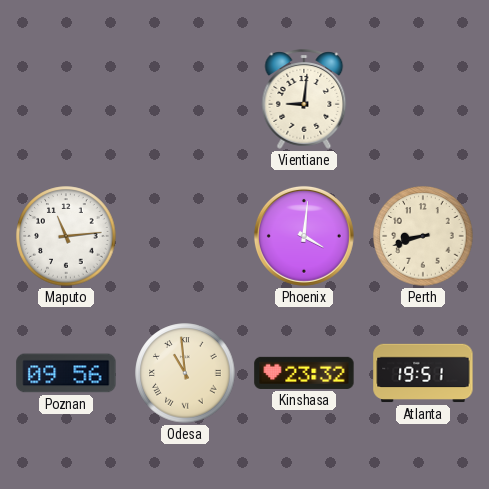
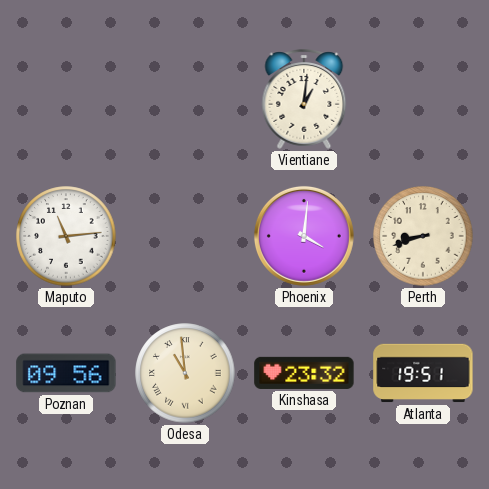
Vientiane: 9:01 -> 1:01 (304, 99)
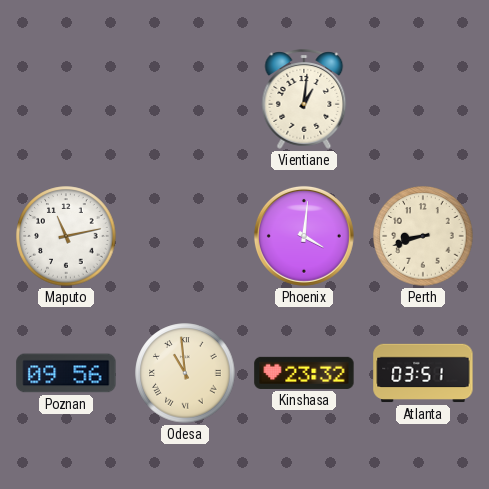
Maputo: 11:14 -> 11:13 (66, 236)
Atlanta: 19:51 -> 03:51 (423, 373)
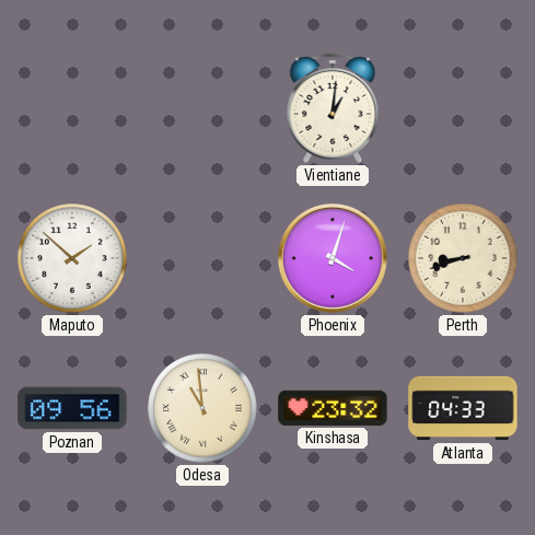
Maputo: 11:13 -> 1:52 (72, 258)
Phoenix: 4:01 -> 4:03 (333, 258)
Atlanta: 03:51 -> 04:33 (463, 408)
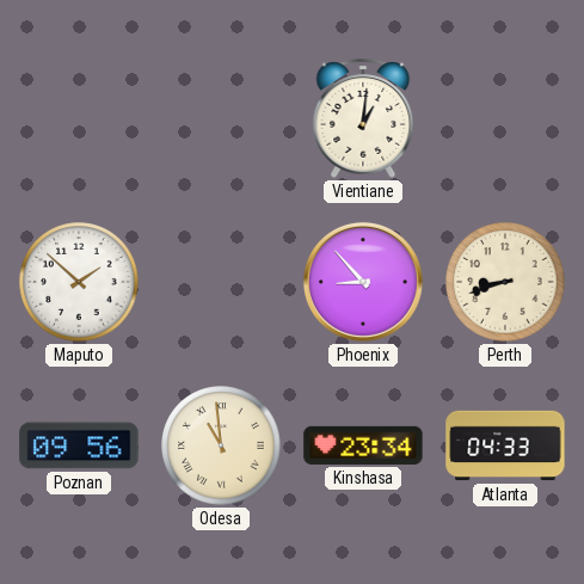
Phoenix: 4:03 -> 8:53 (363, 282)
Kinshasa: 23:32 -> 23:34 (363, 445)
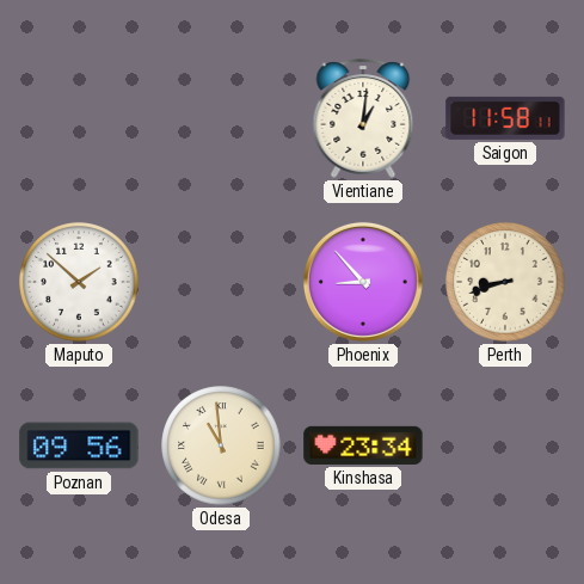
Saigon: none -> 11:58 (505, 118)
Atlanta: 04:33 -> none (505, 445)
